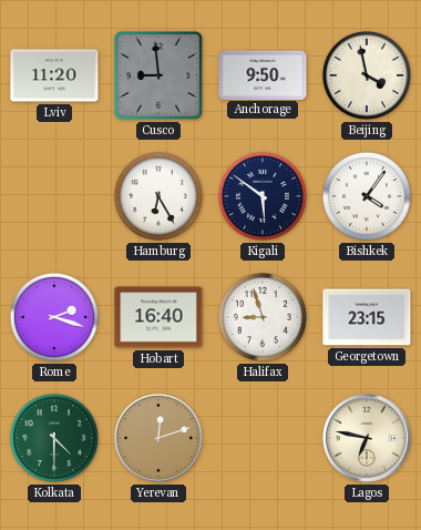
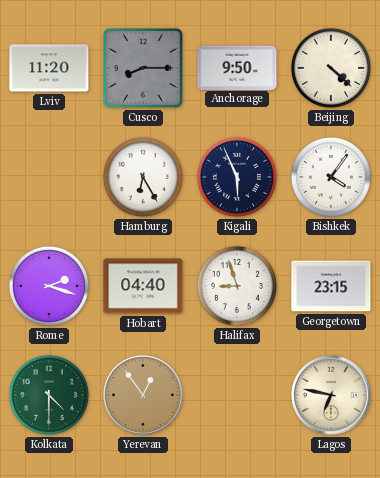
Cusco: 8:59 -> 8:15 (143, 68)
Beijing: 3:58 -> 4:22 (331, 68)
Kigali: 5:51 -> 5:56 (237, 177)
Hobart: 16:40 -> 04:40 (143, 286)
Yerevan: 12:12 -> 12:54 (144, 396)
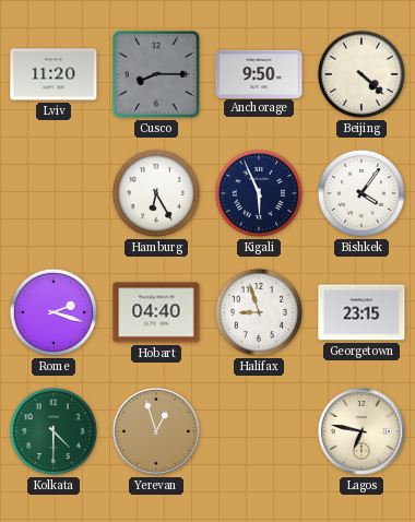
Yerevan: 12:54 -> 12:57 (157, 432)
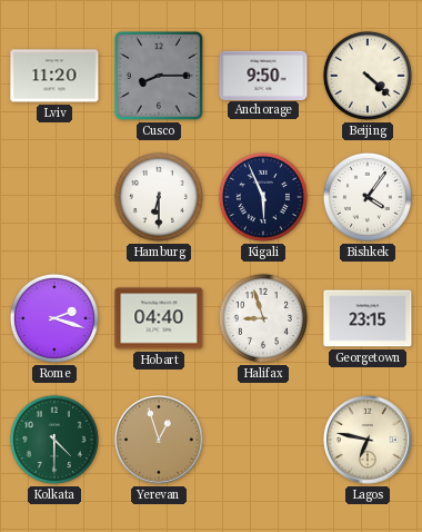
Hamburg: 6:25 -> 6:30 (159, 197)
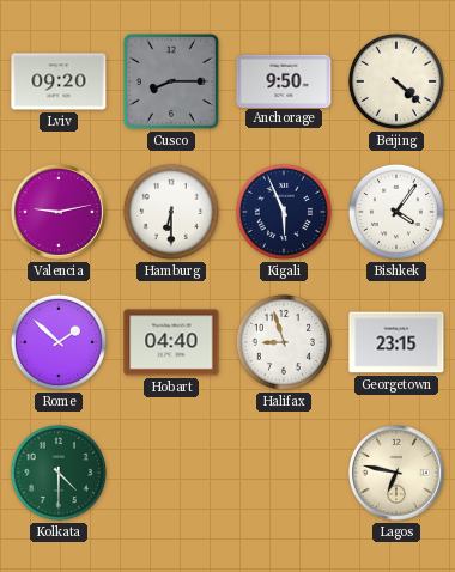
Lviv: 11:20 -> 09:20 (59, 81)
Valencia: none -> 9:13 (60, 213)
Rome: 2:18 -> 1:52 (59, 342)
Yerevan: 12:57 -> none (160, 441)
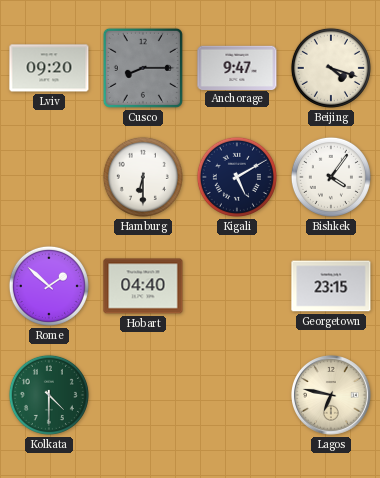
Anchorage: 9:50 -> 9:47 (237, 67)
Beijing: 4:22 -> 4:18 (331, 68)
Valencia: 9:13 -> none (60, 213)
Kigali: 5:56 -> 5:10 (237, 177)
Halifax: 8:57 -> none (284, 342)
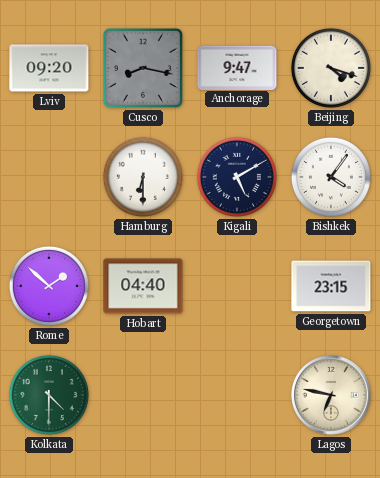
Cusco: 8:15 -> 8:17 (143, 68)
